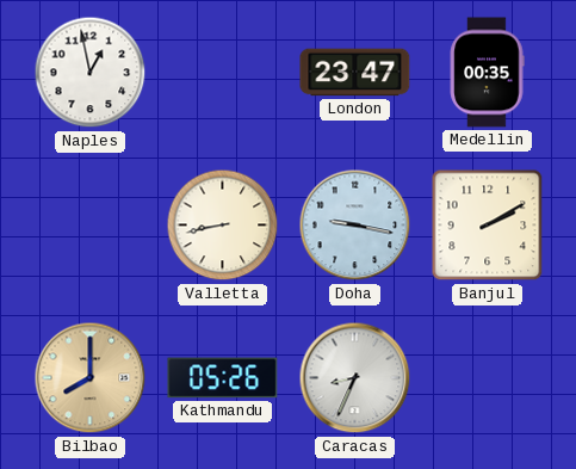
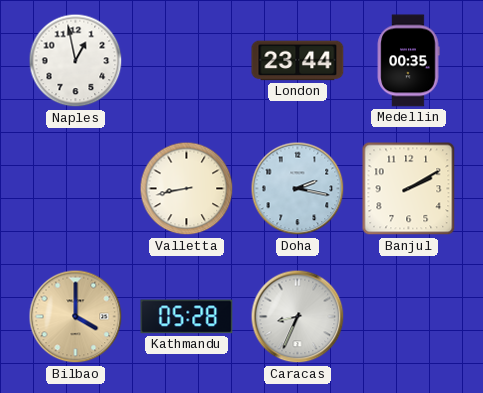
London: 23:47 -> 23:44 (298, 61)
Doha: 9:17 -> 2:17 (298, 189)
Bilbao: 8:00 -> 4:00 (76, 317)
Kathmandu: 05:26 -> 05:28 (187, 317)
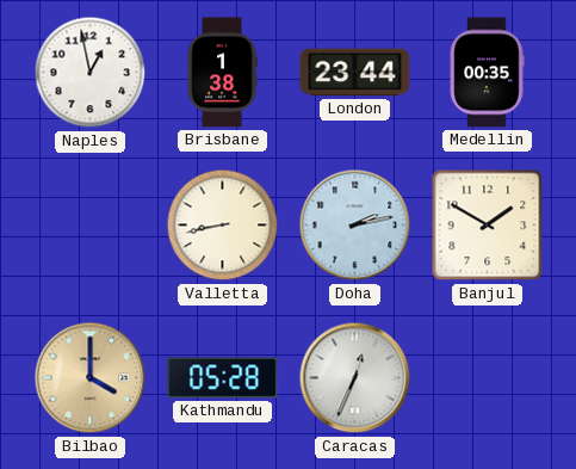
Brisbane: none -> 1:38 (222, 73)
Doha: 2:17 -> 2:13 (355, 226)
Banjul: 2:10 -> 1:50 (488, 226)
Caracas: 8:34 -> 12:34 (355, 378)
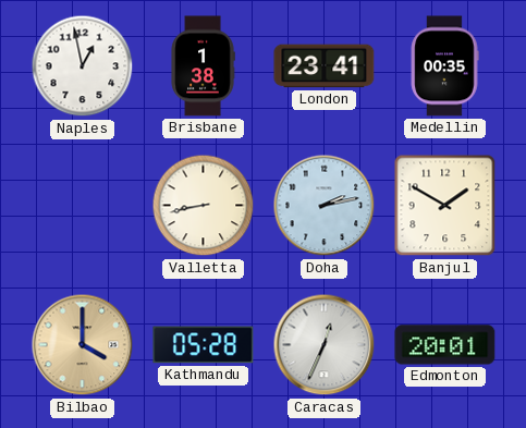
London: 23:44 -> 23:41 (325, 66)
Edmonton: none -> 20:01 (445, 345)
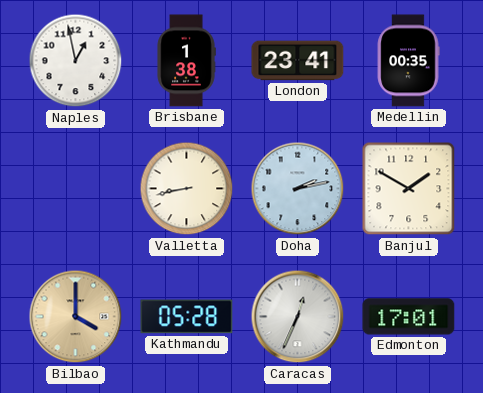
Edmonton: 20:01 -> 17:01 (409, 317)
